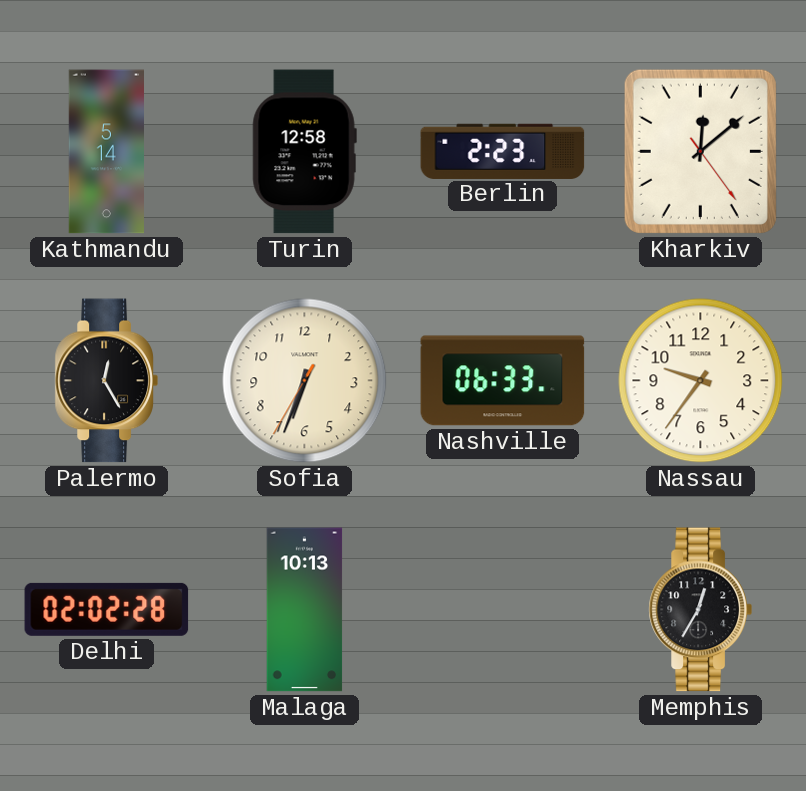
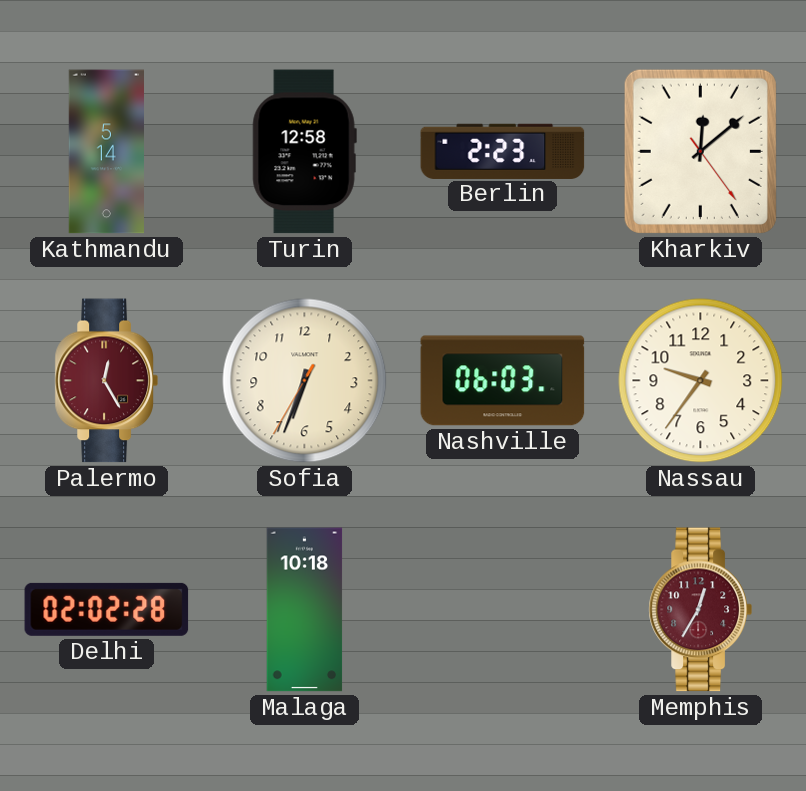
Palermo dial: black -> burgundy (106, 381)
Nashville: 06:33 -> 06:03 (503, 381)
Malaga: 10:13 -> 10:18 (305, 610)
Memphis dial: black -> burgundy (700, 610)
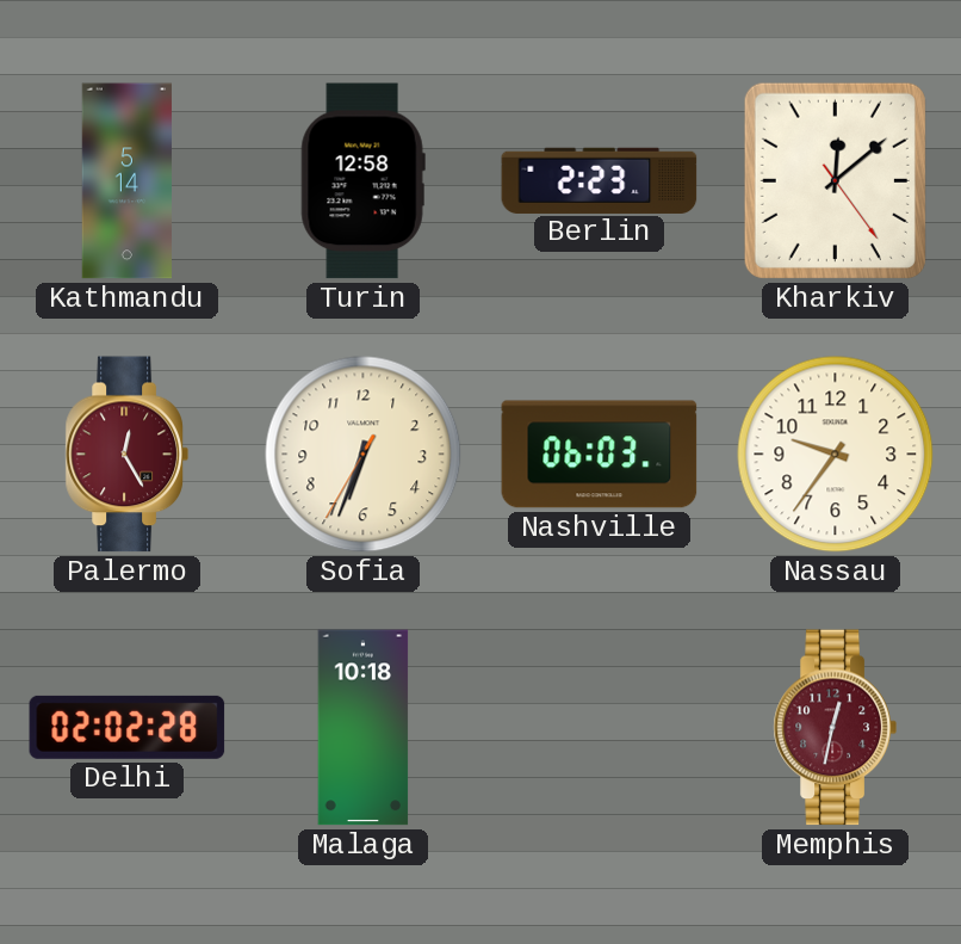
Memphis: 12:35 -> 12:32 (835, 728)
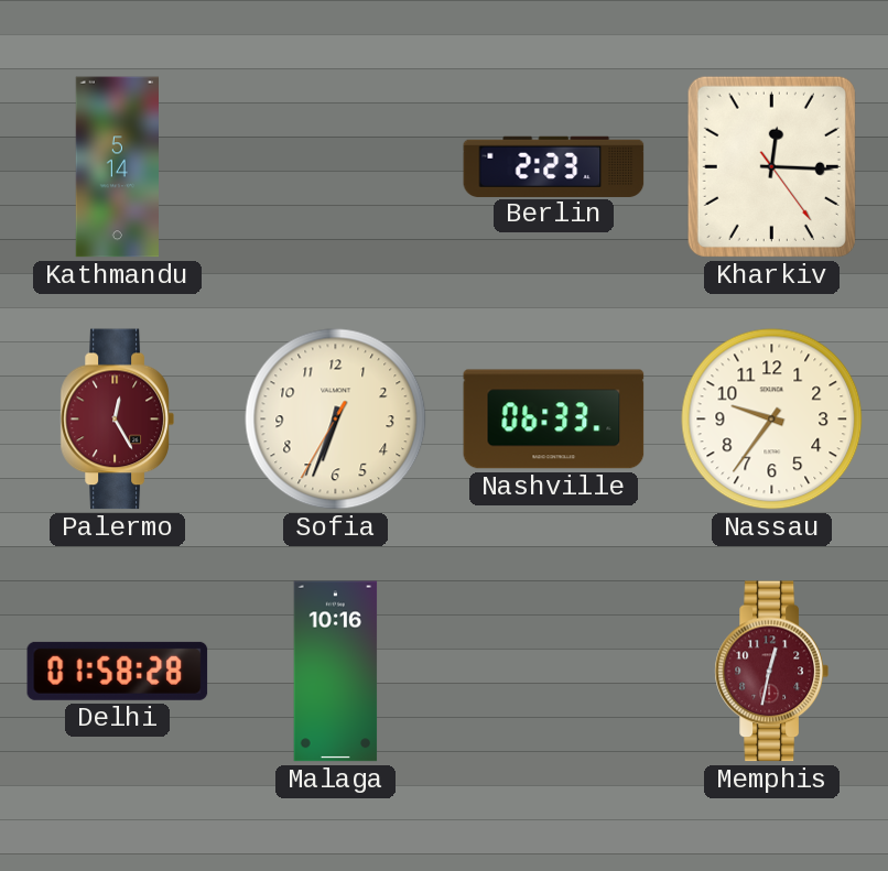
Turin: 12:58 -> none (362, 181)
Kharkiv: 12:08 -> 12:15 (771, 166)
Nashville: 06:03 -> 06:33 (554, 420)
Delhi: 02:02 -> 01:58 (118, 671)
Malaga: 10:18 -> 10:16 (336, 672)
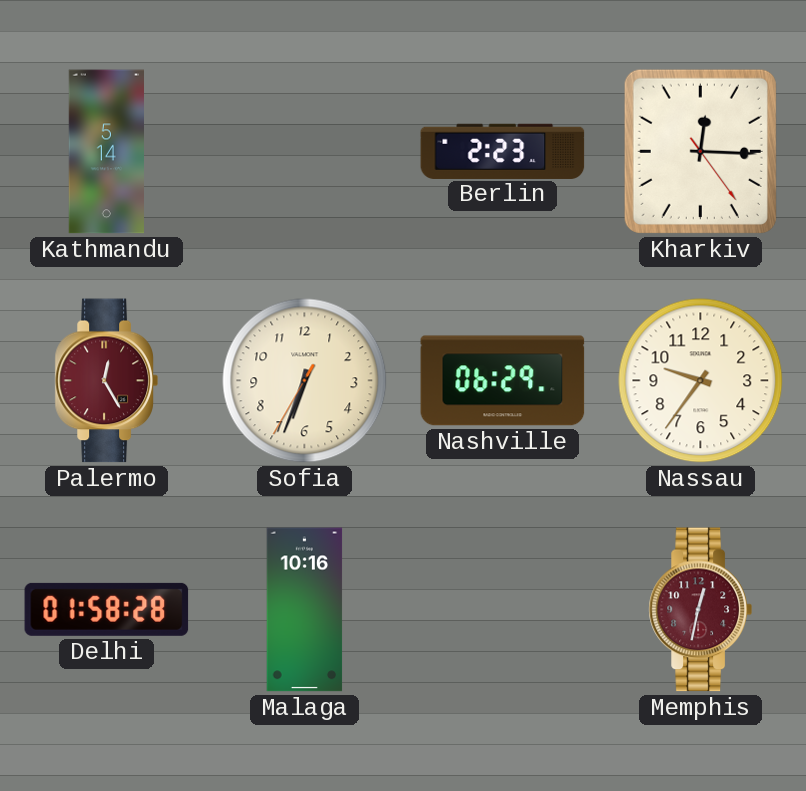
Nashville: 06:33 -> 06:29 (503, 381)
